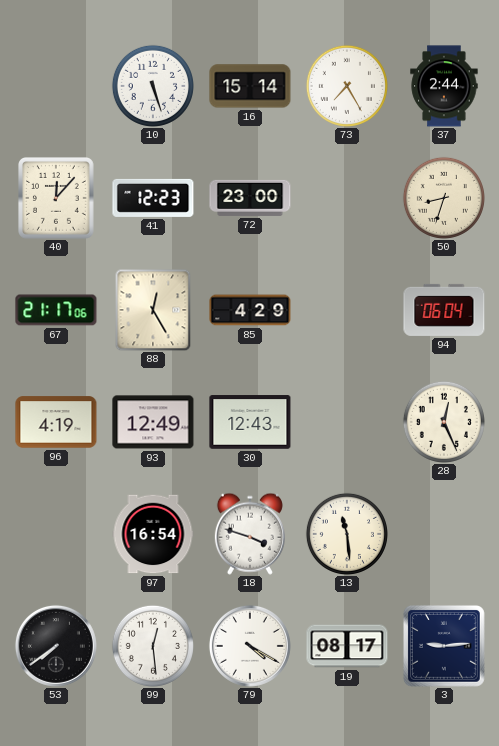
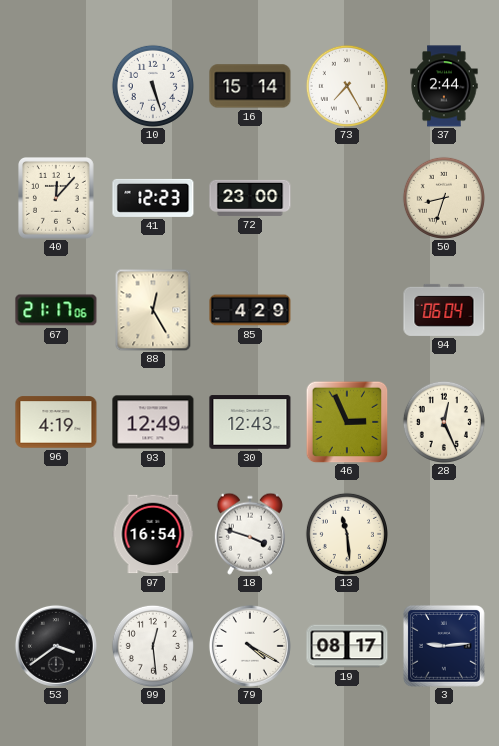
46: none -> 2:56 (347, 422)
53: 7:39 -> 3:39 (56, 646)
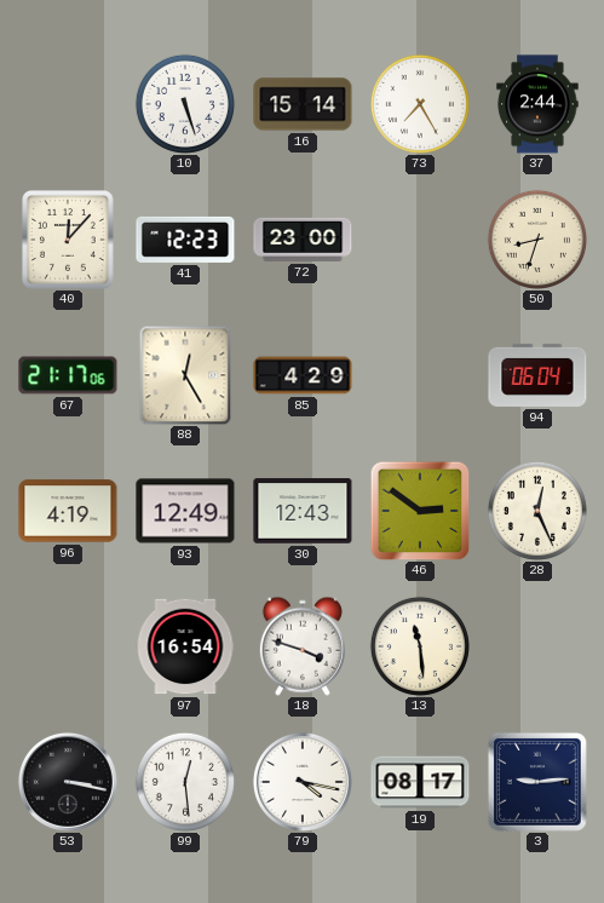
46: 2:56 -> 2:51 (420, 511)
53: 3:39 -> 3:17 (68, 782)
79: 4:20 -> 4:17 (303, 782)
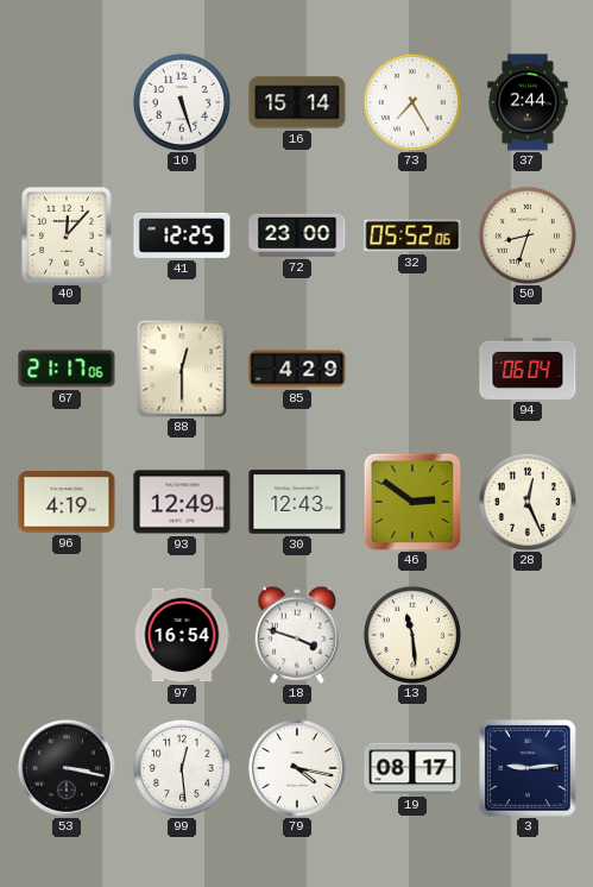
41: 12:23 -> 12:25 (182, 235)
32: none -> 05:52 (412, 235)
88: 12:25 -> 12:30 (182, 369)
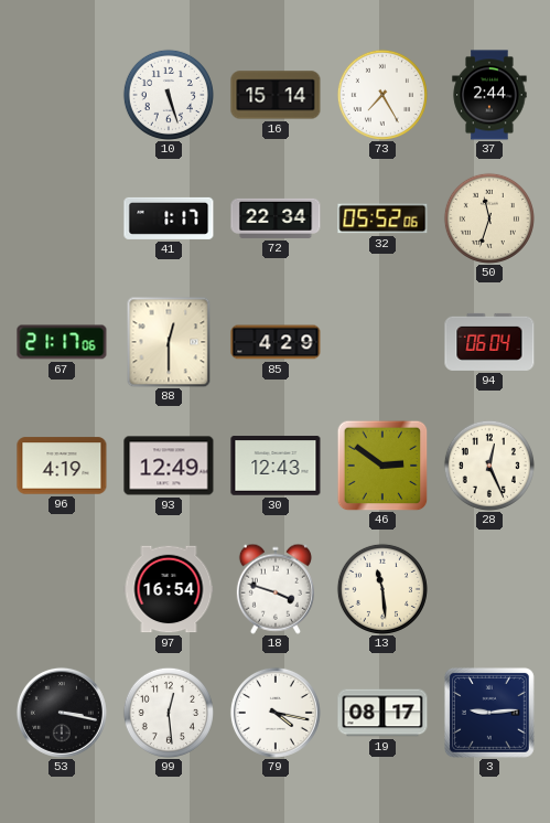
40: 12:07 -> none (68, 237)
41: 12:25 -> 1:17 (169, 218)
72: 23:00 -> 22:34 (276, 218)
50: 8:33 -> 11:33 (489, 218)
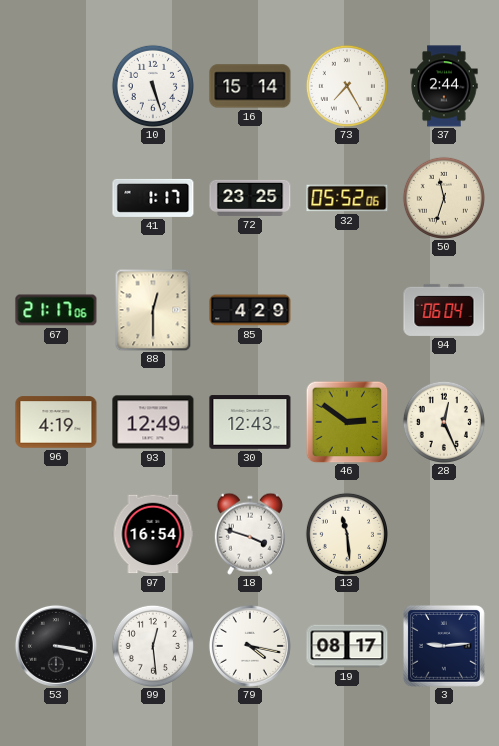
72: 22:34 -> 23:25 (250, 198)
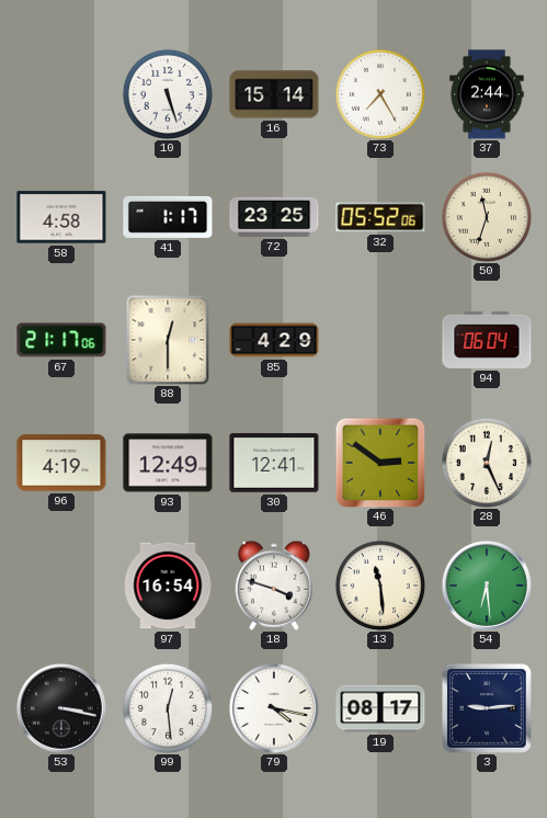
58: none -> 4:58 (61, 217)
30: 12:43 -> 12:41 (274, 463)
54: none -> 6:29 (487, 586)
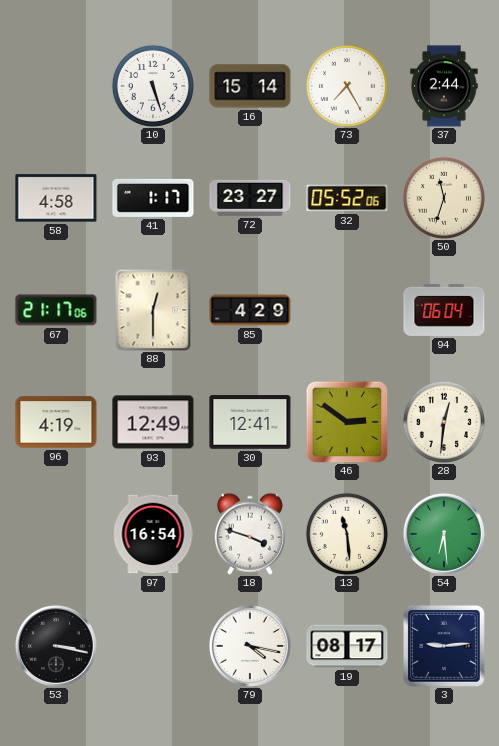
72: 23:25 -> 23:27 (250, 198)
28: 12:26 -> 12:31 (444, 422)
99: 12:29 -> none (168, 708)
